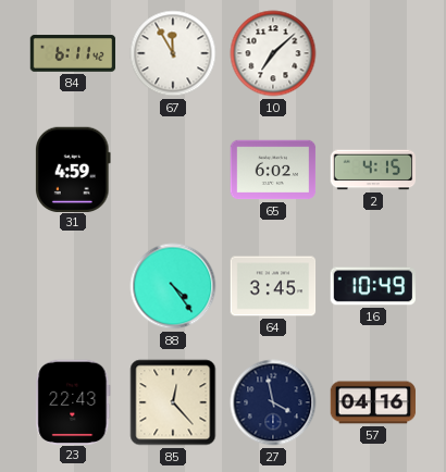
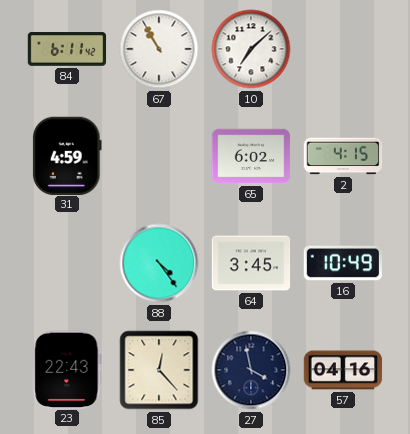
67: 11:55 -> 10:55 (159, 49)
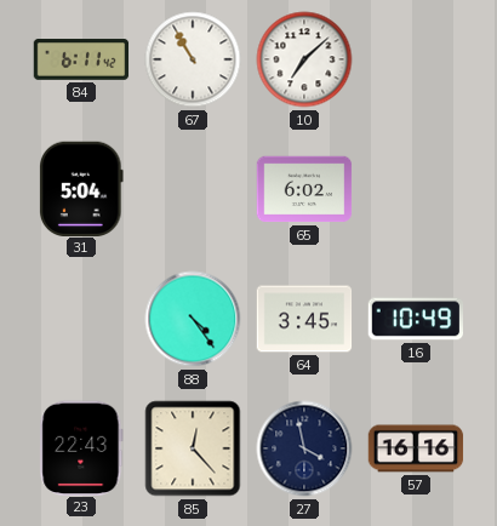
31: 4:59 -> 5:04 (82, 188)
2: 4:15 -> none (343, 156)
57: 04:16 -> 16:16 (416, 448)
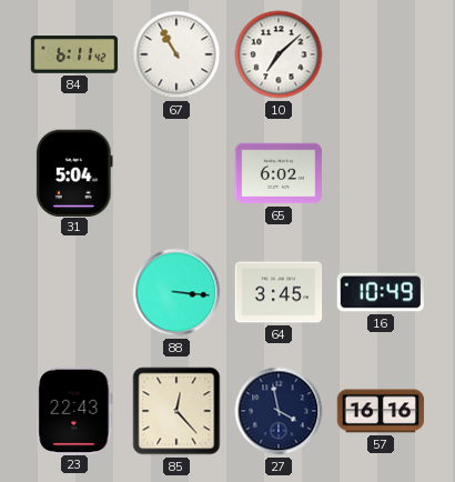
88: 4:24 -> 3:16 (176, 292)
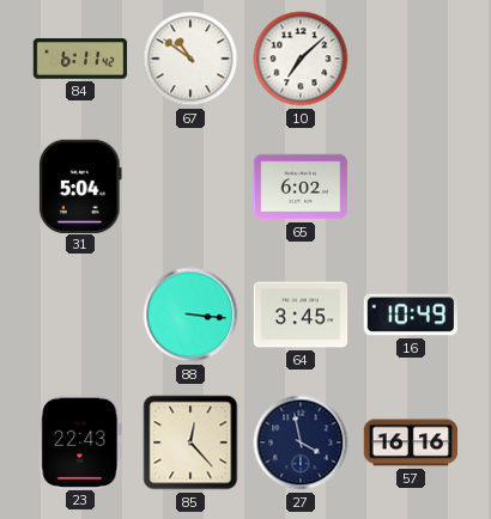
67: 10:55 -> 10:51 (190, 59)
